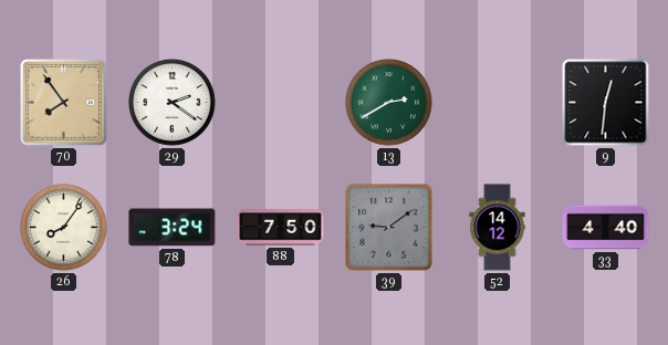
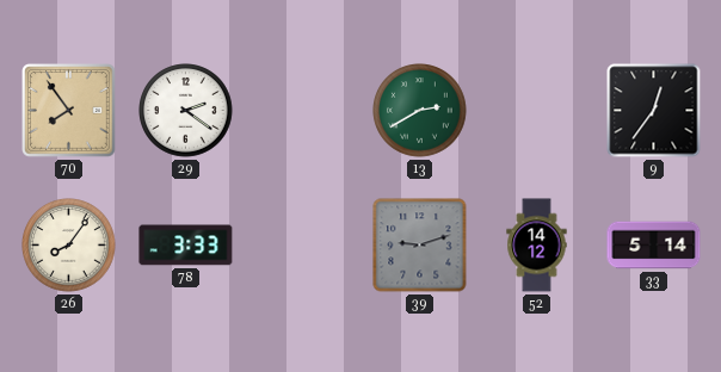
9: 12:31 -> 12:36 (654, 111)
78: 3:24 -> 3:33 (186, 246)
88: 7:50 -> none (281, 228)
39: 9:09 -> 9:12 (420, 246)
33: 4:40 -> 5:14 (654, 246)
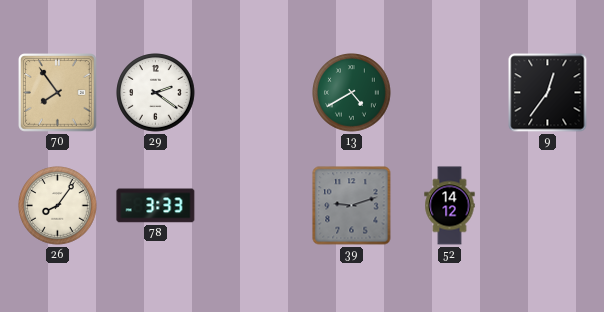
13: 2:40 -> 4:40 (352, 93)
33: 5:14 -> none (654, 246)
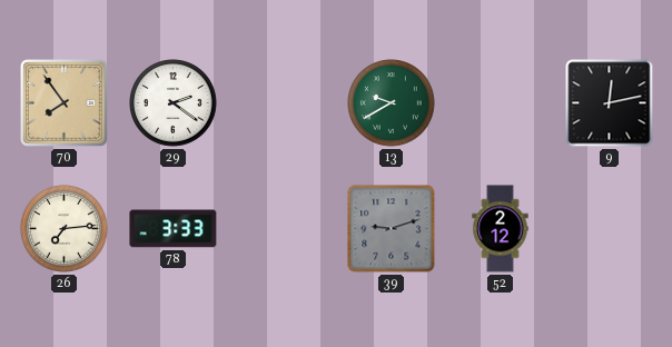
13: 4:40 -> 9:40 (392, 103)
9: 12:36 -> 12:13 (610, 103)
26: 8:06 -> 7:14 (65, 229)
52: 14:12 -> 2:12 (501, 229)
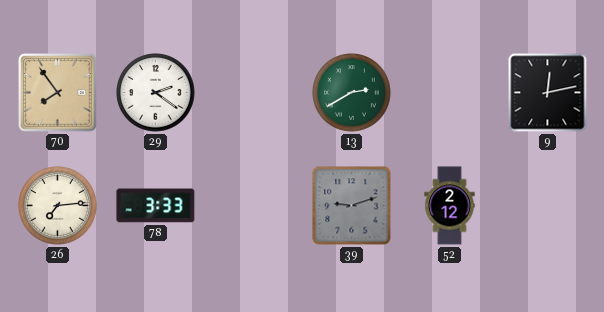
13: 9:40 -> 2:40 (352, 93)
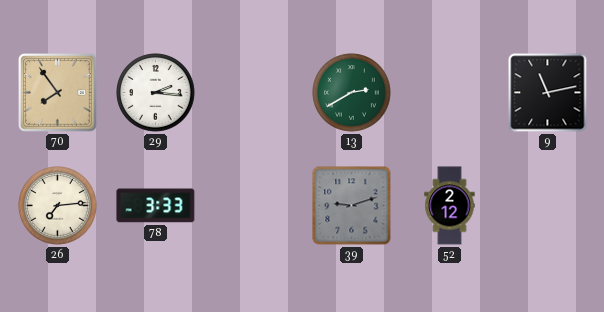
29: 2:21 -> 2:16 (156, 93)
9: 12:13 -> 11:13 (548, 93)
